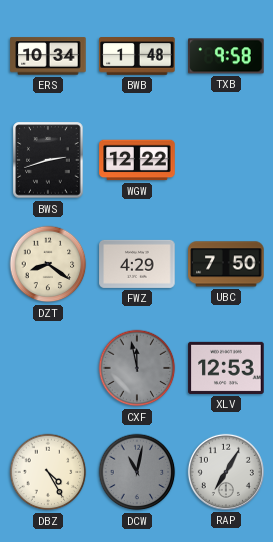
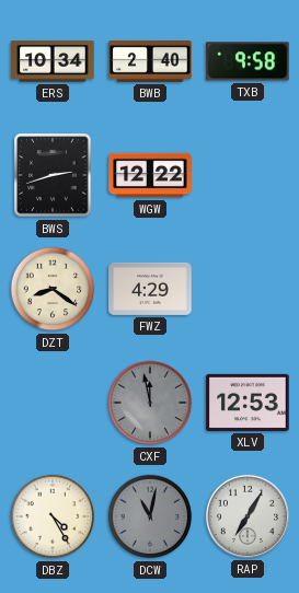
BWB: 1:48 -> 2:40 (150, 62)
UBC: 7:50 -> none (226, 264)
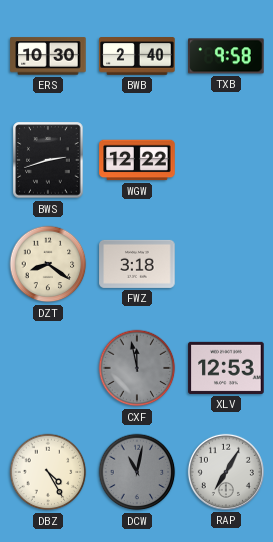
ERS: 10:34 -> 10:30 (48, 56)
FWZ: 4:29 -> 3:18 (137, 264)
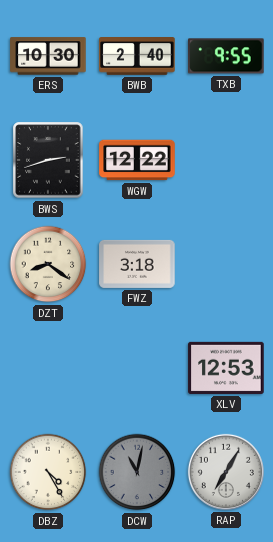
TXB: 9:58 -> 9:55 (226, 56)
CXF: 11:58 -> none (137, 368)
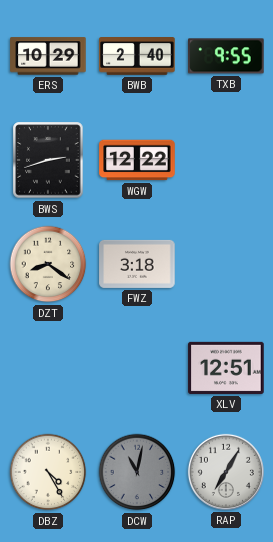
ERS: 10:30 -> 10:29 (48, 56)
XLV: 12:53 -> 12:51 (226, 368)
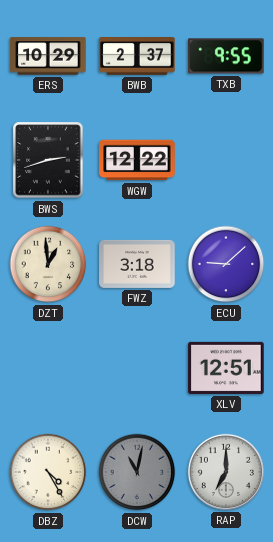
BWB: 2:40 -> 2:37 (137, 57)
DZT: 8:21 -> 12:59 (48, 264)
ECU: none -> 9:08 (226, 264)
RAP: 7:05 -> 7:00 (226, 472)
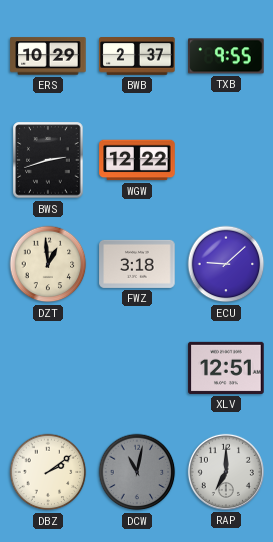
DBZ: 4:25 -> 2:09 (48, 472)
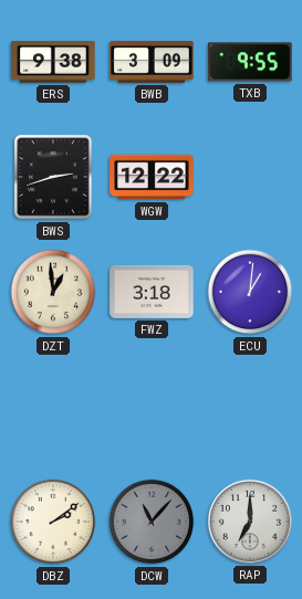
ERS: 10:29 -> 9:38 (53, 62)
BWB: 2:37 -> 3:09 (152, 63)
ECU: 9:08 -> 1:01 (250, 292)
XLV: 12:51 -> none (226, 368)
DCW: 11:02 -> 11:07 (152, 522)
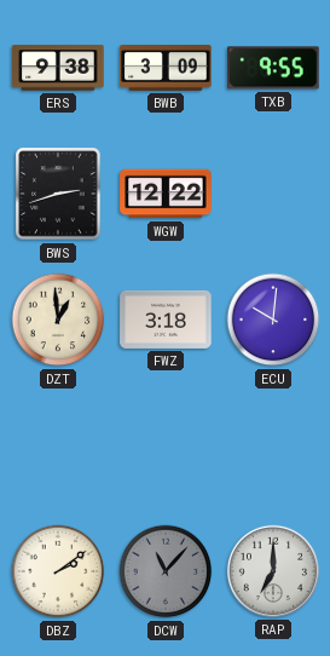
ECU: 1:01 -> 10:01 (273, 320)
